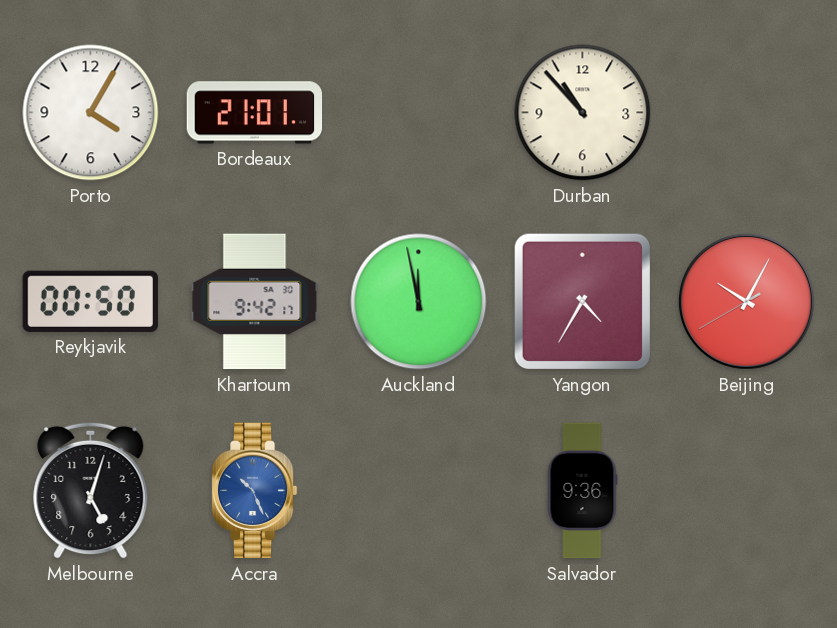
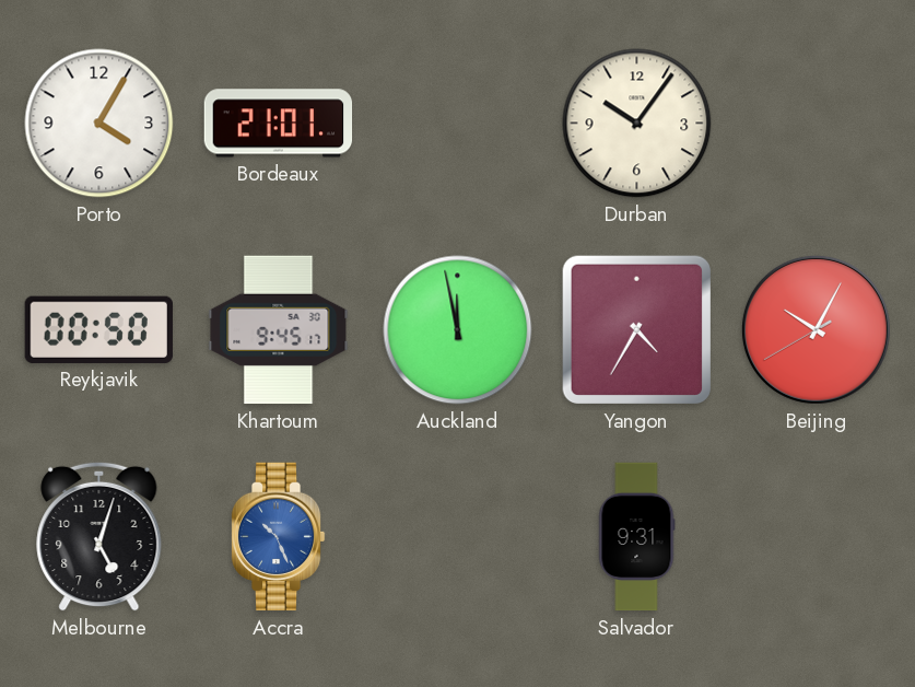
Durban: 10:53 -> 10:06 (637, 124)
Khartoum: 9:42 -> 9:45 (279, 330)
Salvador: 9:36 -> 9:31 (636, 537)
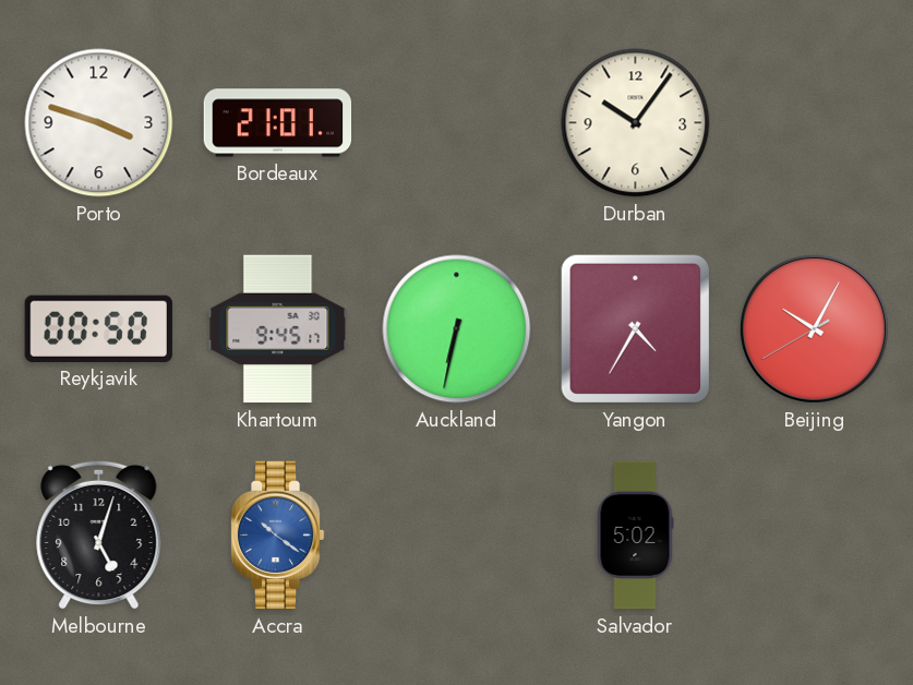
Porto: 4:05 -> 3:48 (99, 123)
Auckland: 11:58 -> 6:32 (457, 329)
Accra: 10:26 -> 10:21 (277, 536)
Salvador: 9:31 -> 5:02 (635, 536)
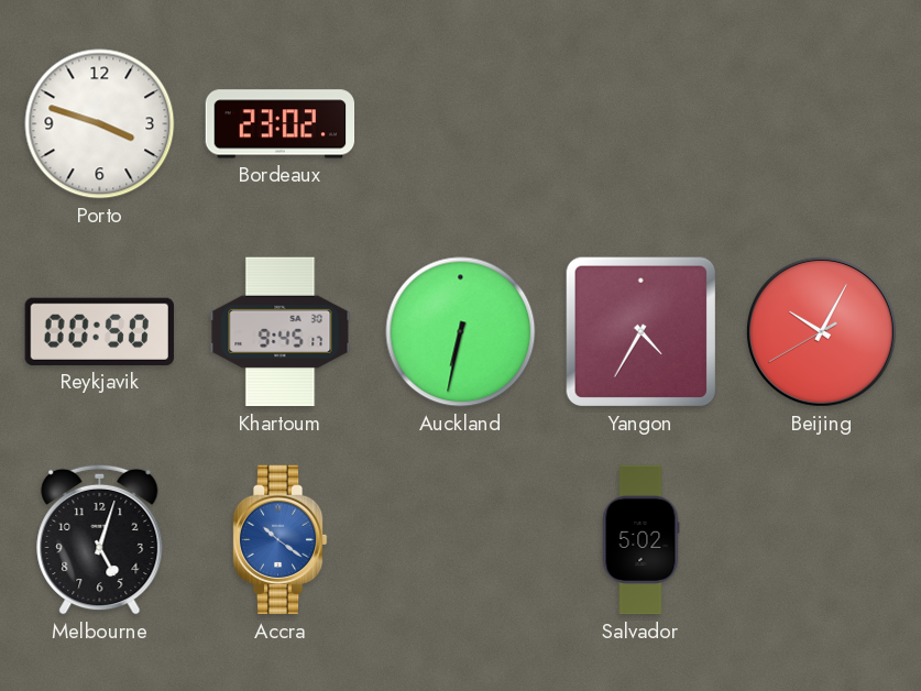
Bordeaux: 21:01 -> 23:02 (281, 124)
Durban: 10:06 -> none (636, 123)
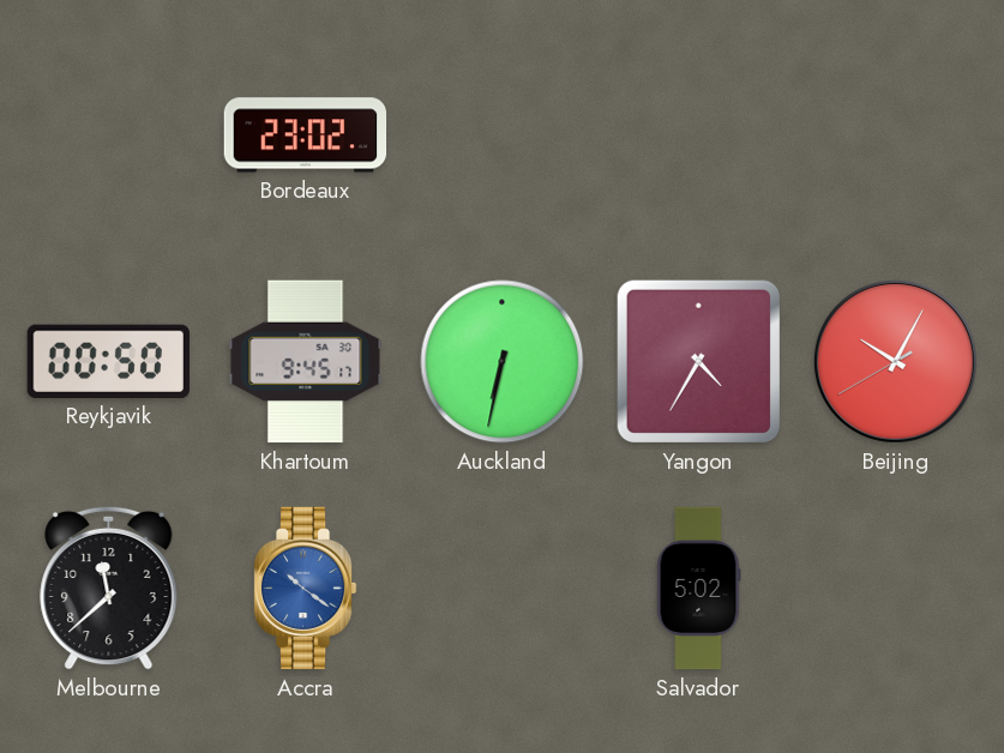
Porto: 3:48 -> none (100, 124)
Melbourne: 5:03 -> 11:38 (109, 588)
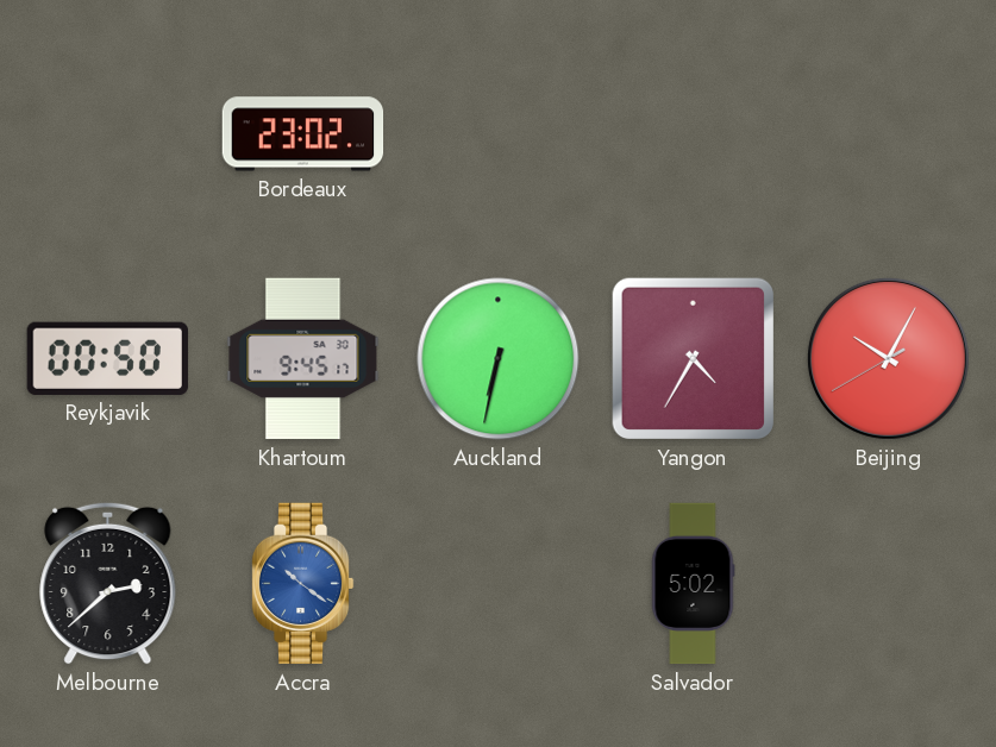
Melbourne: 11:38 -> 2:38 (108, 583)
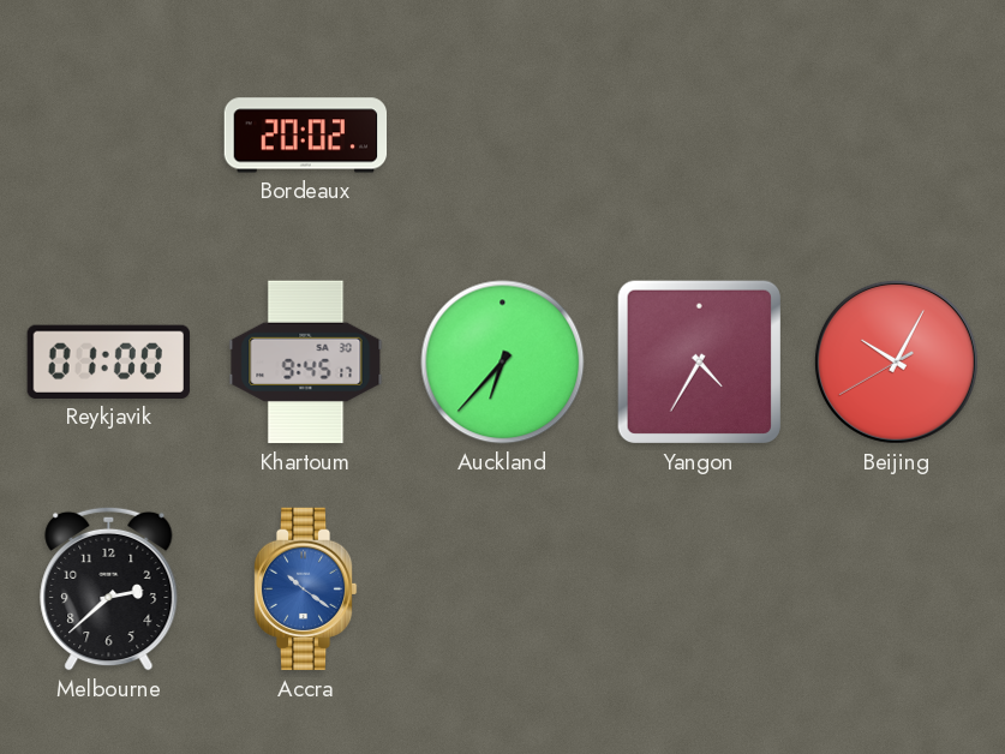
Bordeaux: 23:02 -> 20:02 (306, 136)
Reykjavik: 00:50 -> 01:00 (108, 361)
Auckland: 6:32 -> 6:37 (503, 363)
Salvador: 5:02 -> none (693, 584)
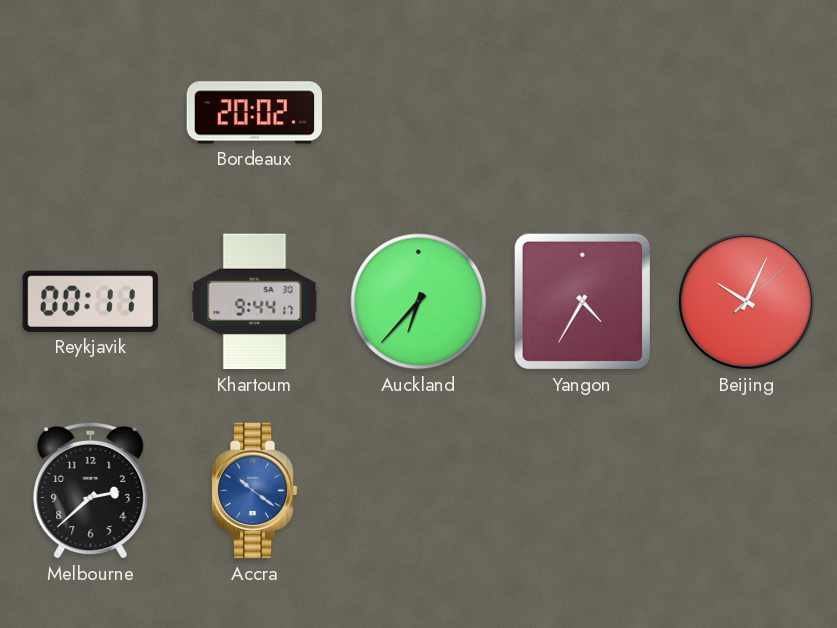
Reykjavik: 01:00 -> 00:11 (90, 301)
Khartoum: 9:45 -> 9:44 (255, 302)
Beijing: 10:04:40 -> 10:04:08 (746, 301)
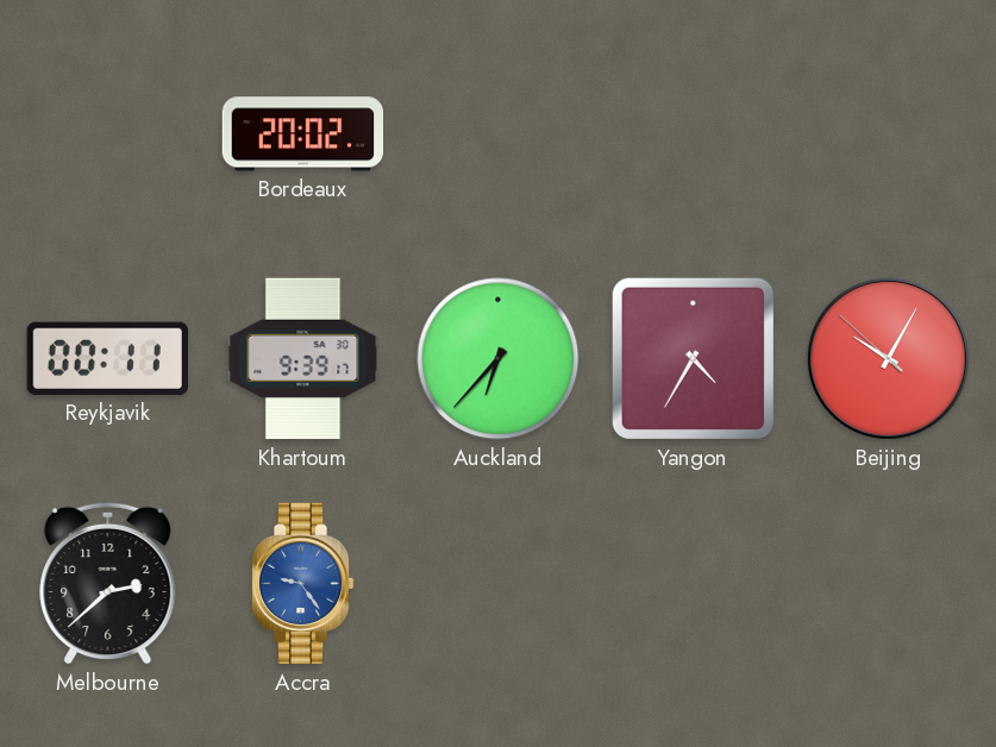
Khartoum: 9:44 -> 9:39 (303, 359)
Beijing: 10:04:08 -> 10:04:52 (888, 358)
Accra: 10:21 -> 9:24 (302, 584)
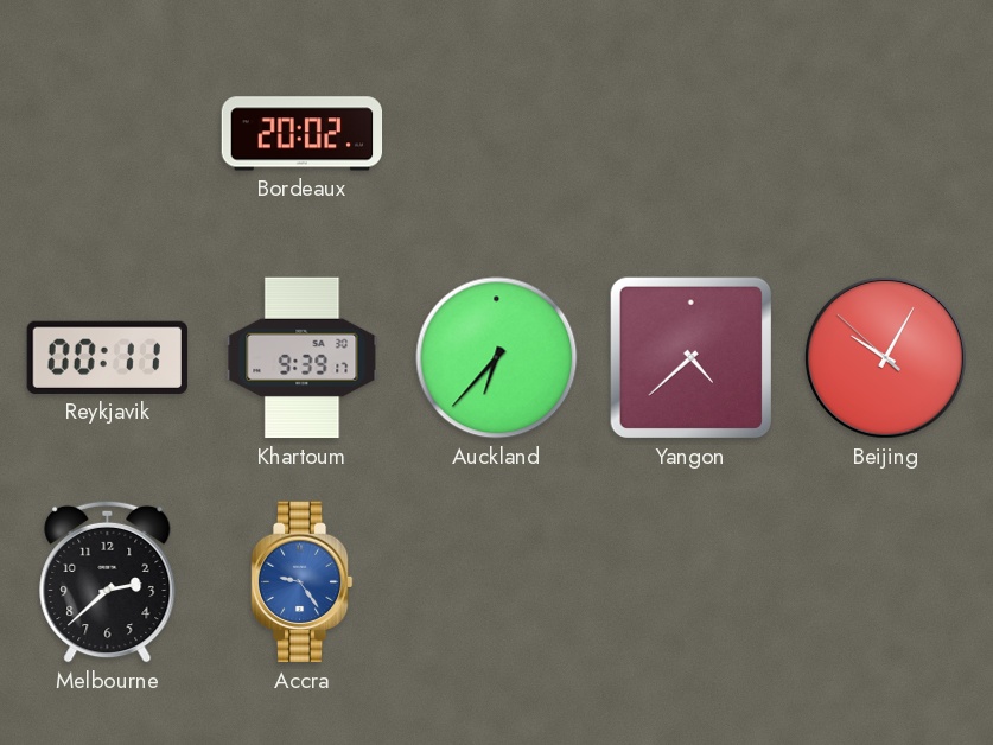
Yangon: 4:35 -> 4:38 (692, 358)
